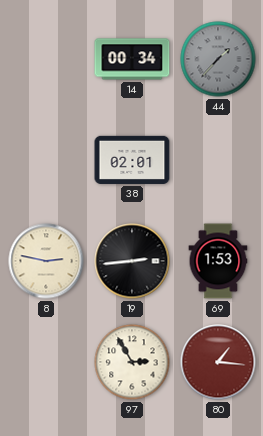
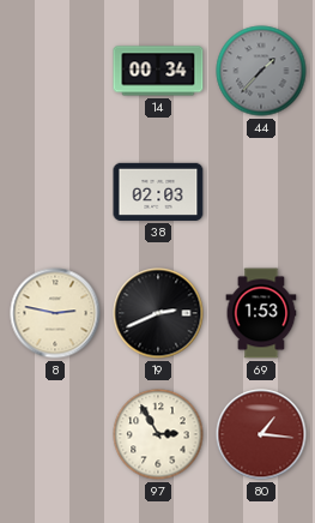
38: 02:01 -> 02:03 (158, 192)
19: 2:44 -> 2:41 (158, 313)
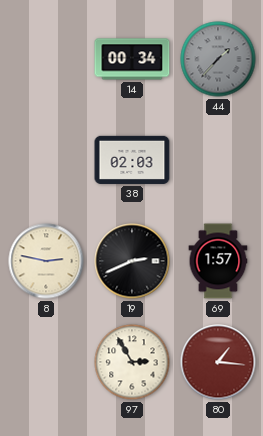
69: 1:53 -> 1:57 (218, 261)
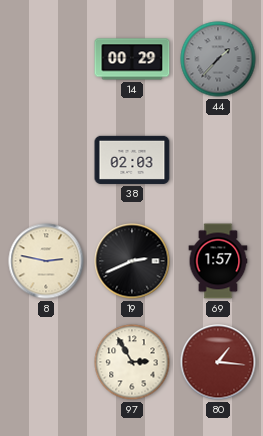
14: 00:34 -> 00:29 (132, 59)
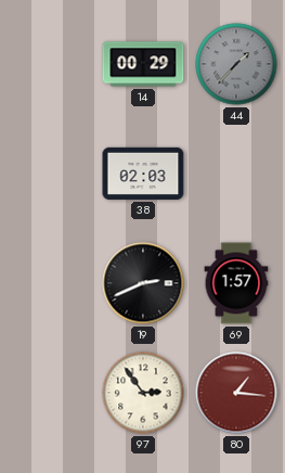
8: 2:47 -> none (46, 261)
97: 2:55 -> 2:54 (143, 393)
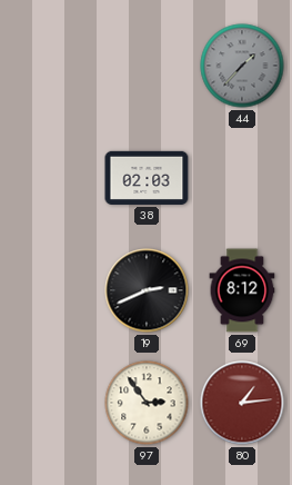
14: 00:29 -> none (143, 64)
69: 1:57 -> 8:12 (242, 290)
80: 1:16 -> 1:14 (242, 403)
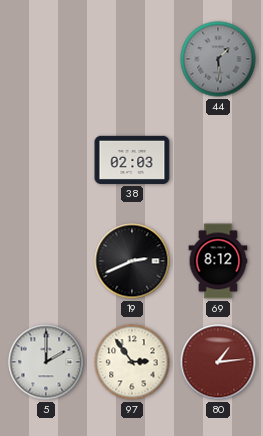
44: 1:37 -> 1:29 (218, 59)
5: none -> 2:00 (46, 362)
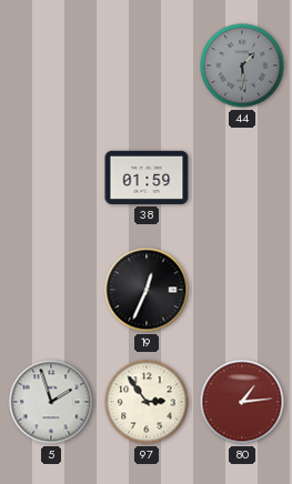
38: 02:03 -> 01:59 (147, 178)
19: 2:41 -> 12:34 (147, 290)
69: 8:12 -> none (218, 261)
5: 2:00 -> 1:57 (51, 402)
